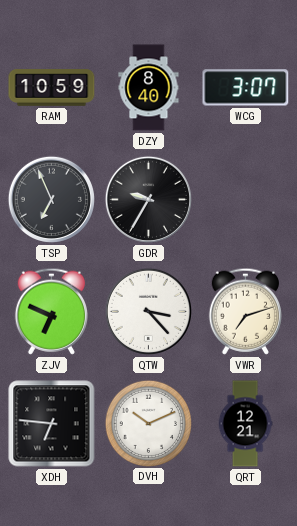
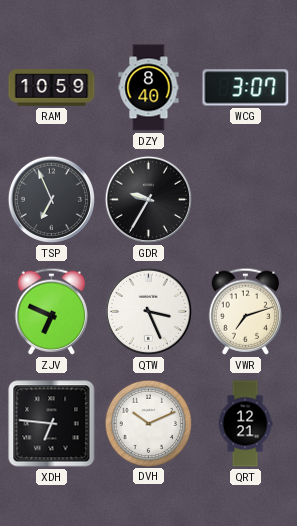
QTW: 3:23 -> 3:26 (148, 311)
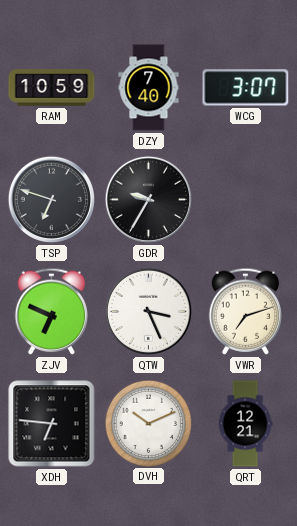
DZY: 8:40 -> 7:40 (149, 88)
TSP: 6:56 -> 6:48 (51, 199)
